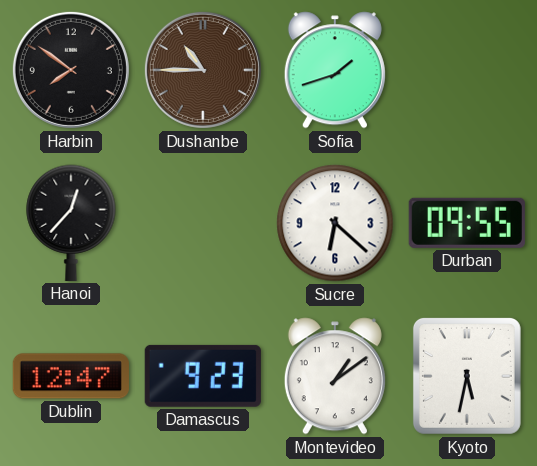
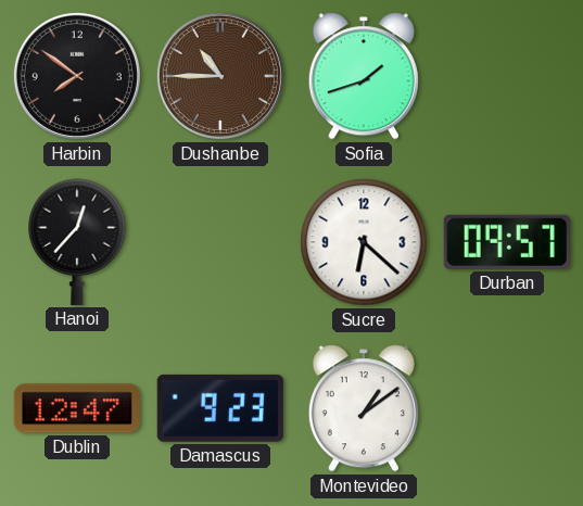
Durban: 09:55 -> 09:57 (507, 242)
Kyoto: 5:32 -> none (467, 376)
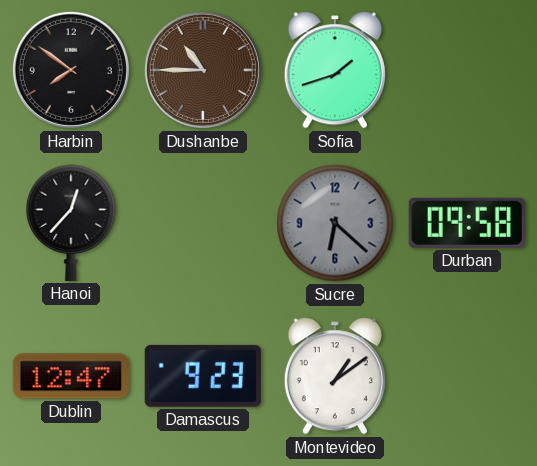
Sucre dial: white -> grey (335, 223)
Durban: 09:57 -> 09:58 (467, 223)
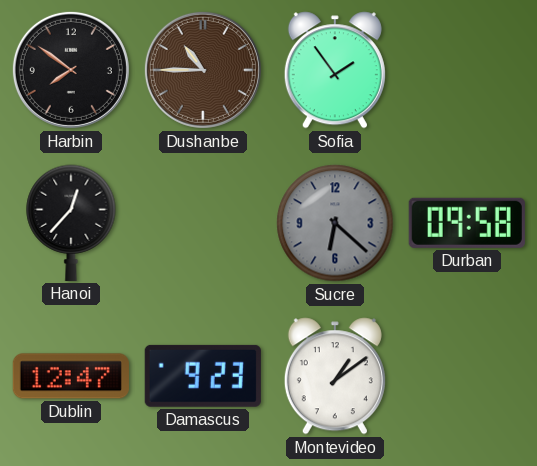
Sofia: 1:42 -> 1:54 (335, 70)
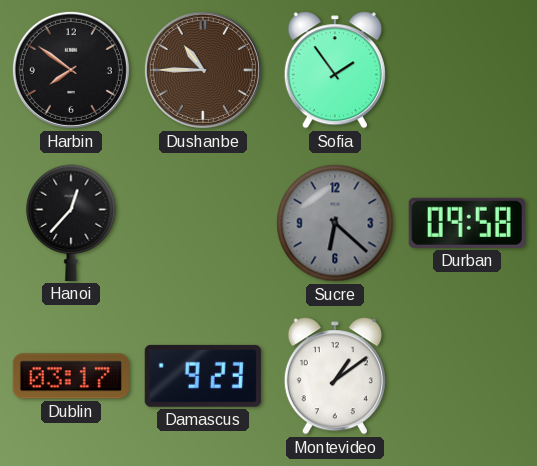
Dublin: 12:47 -> 03:17 (71, 376)
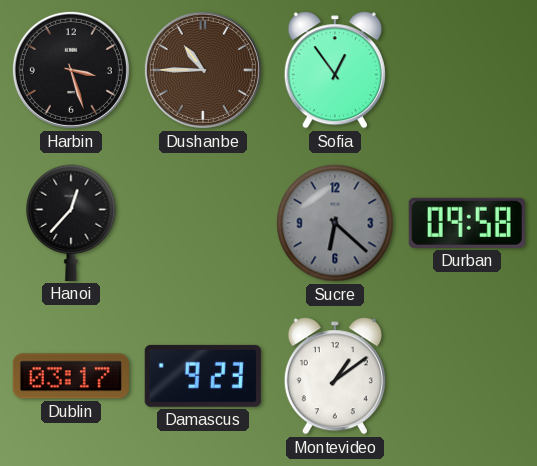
Harbin: 7:51 -> 3:27 (71, 70)
Sofia: 1:54 -> 12:54 (335, 70)
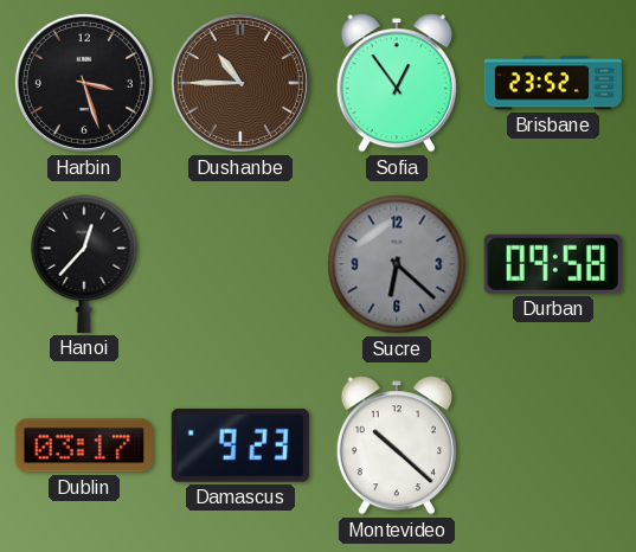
Brisbane: none -> 23:52 (552, 83)
Montevideo: 1:09 -> 10:22 (397, 445)
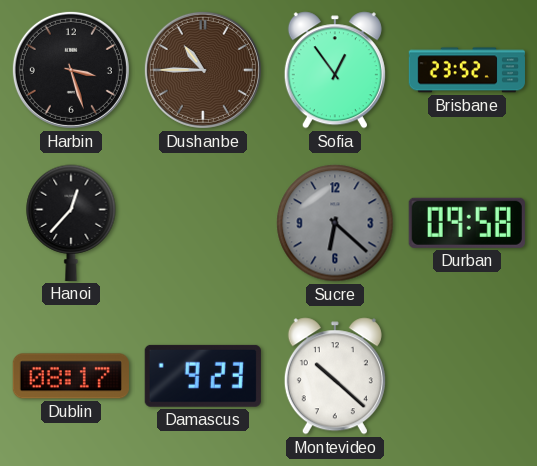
Dublin: 03:17 -> 08:17 (71, 376)
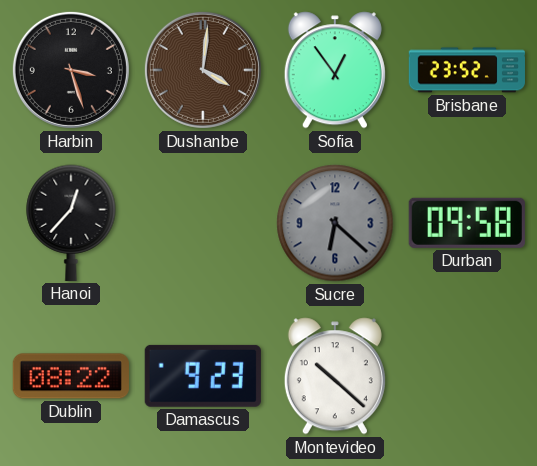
Dushanbe: 10:45 -> 4:01 (203, 70)
Dublin: 08:17 -> 08:22 (71, 376)
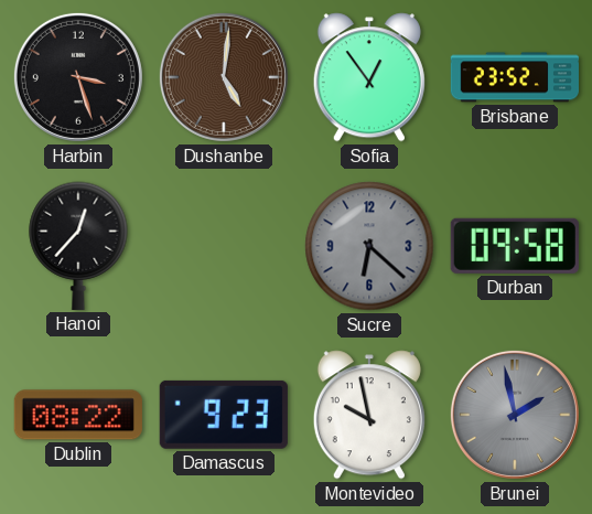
Dushanbe: 4:01 -> 5:01 (224, 77)
Montevideo: 10:22 -> 9:58 (369, 415)
Brunei: none -> 1:58 (515, 415)
